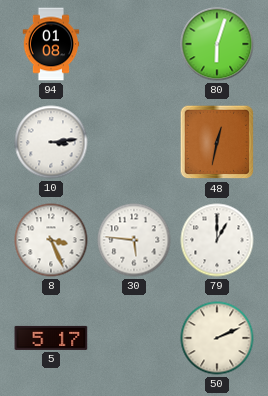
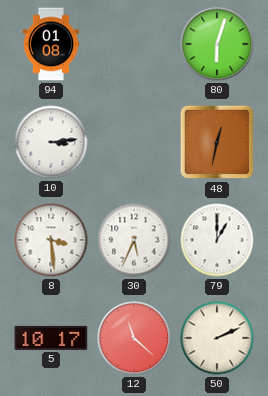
8: 3:26 -> 3:29 (51, 240)
30: 5:46 -> 5:34 (134, 240)
5: 5:17 -> 10:17 (51, 338)
12: none -> 11:22 (134, 338)
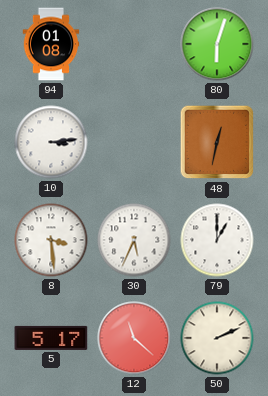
5: 10:17 -> 5:17 (51, 338)
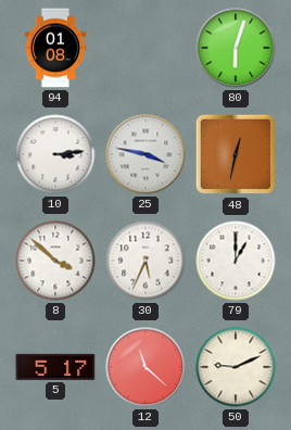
25: none -> 3:47 (145, 154)
8: 3:29 -> 3:52 (55, 261)
50: 2:11 -> 9:11 (236, 367)
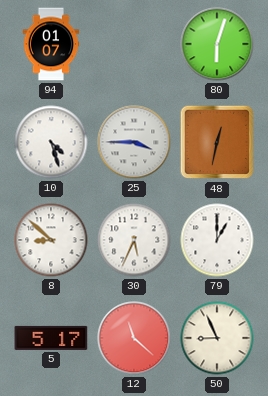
94: 01:08 -> 01:07 (51, 44)
10: 3:14 -> 4:27 (51, 142)
25: 3:47 -> 3:45 (134, 142)
8: 3:52 -> 8:52 (51, 240)
50: 9:11 -> 8:56 (217, 338)
